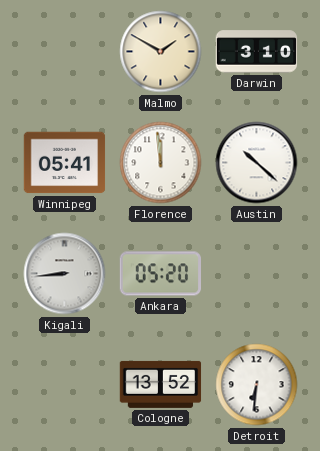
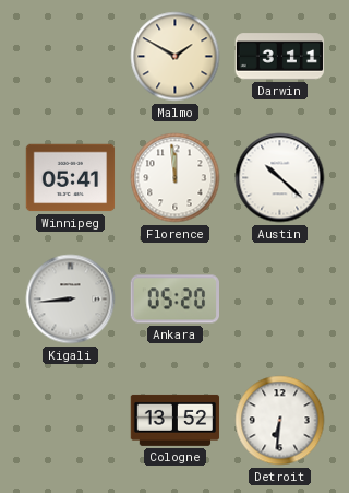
Darwin: 3:10 -> 3:11 (280, 57)
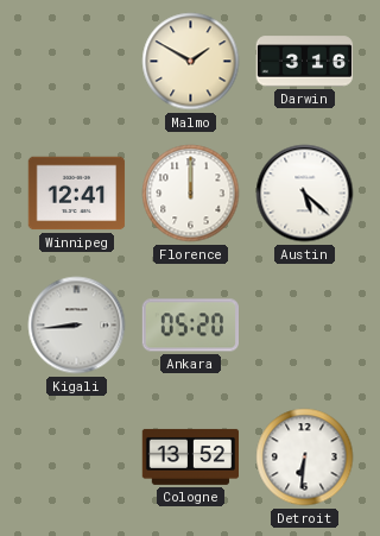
Darwin: 3:11 -> 3:16 (305, 62)
Winnipeg: 05:41 -> 12:41 (77, 194)
Florence: 11:59 -> 12:00 (191, 194)
Austin: 10:22 -> 5:22 (305, 194)
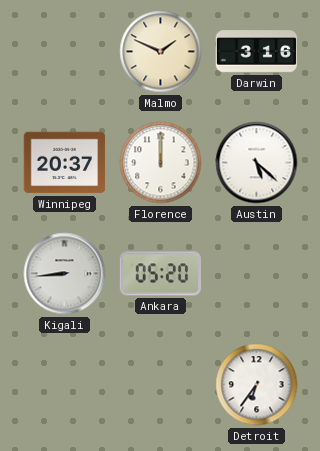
Malmo: 1:50 -> 1:49 (161, 52)
Winnipeg: 12:41 -> 20:37 (65, 163)
Cologne: 13:52 -> none (191, 456)
Detroit: 6:31 -> 6:36 (257, 385)
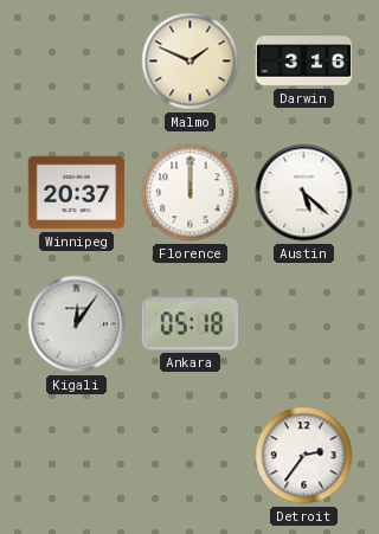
Kigali: 8:44 -> 12:06 (77, 324)
Ankara: 05:20 -> 05:18 (191, 324)
Detroit: 6:36 -> 2:36 (304, 456)
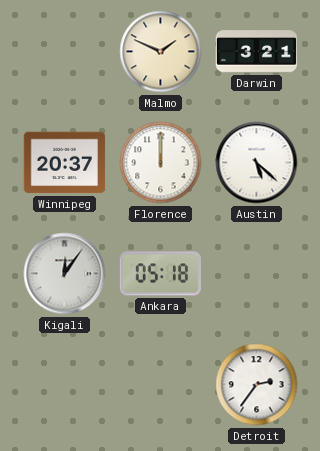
Darwin: 3:16 -> 3:21 (257, 52)
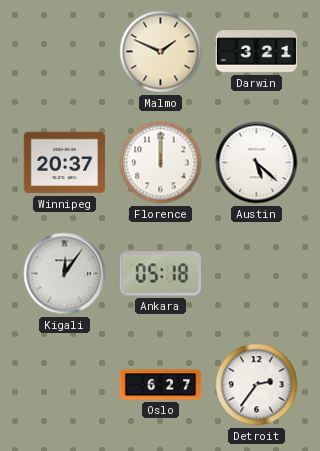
Oslo: none -> 6:27 (161, 385)
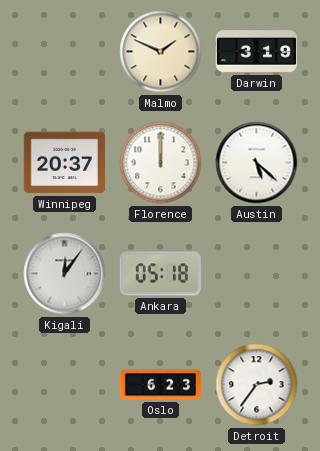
Darwin: 3:21 -> 3:19 (257, 52)
Oslo: 6:27 -> 6:23 (161, 385)
